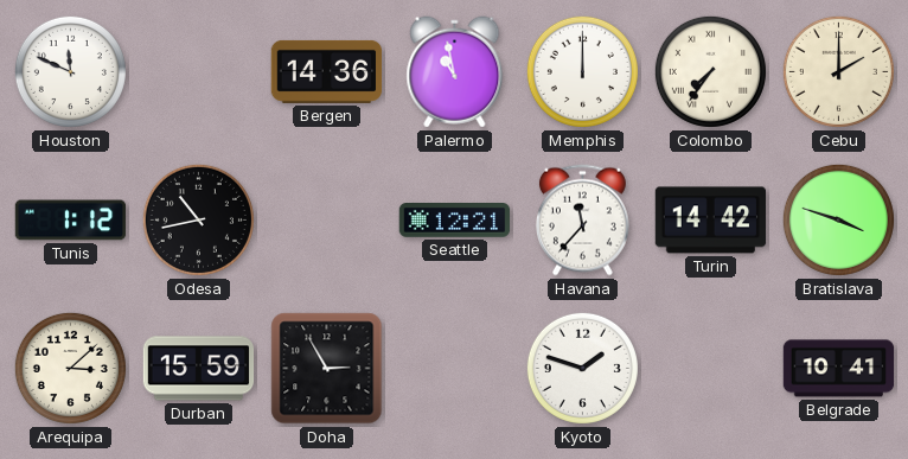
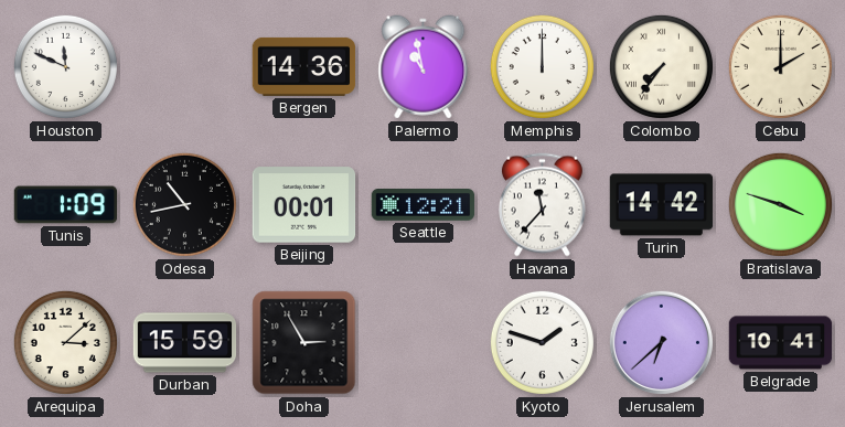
Tunis: 1:12 -> 1:09 (66, 205)
Beijing: none -> 00:01 (304, 205)
Jerusalem: none -> 6:38 (661, 342)
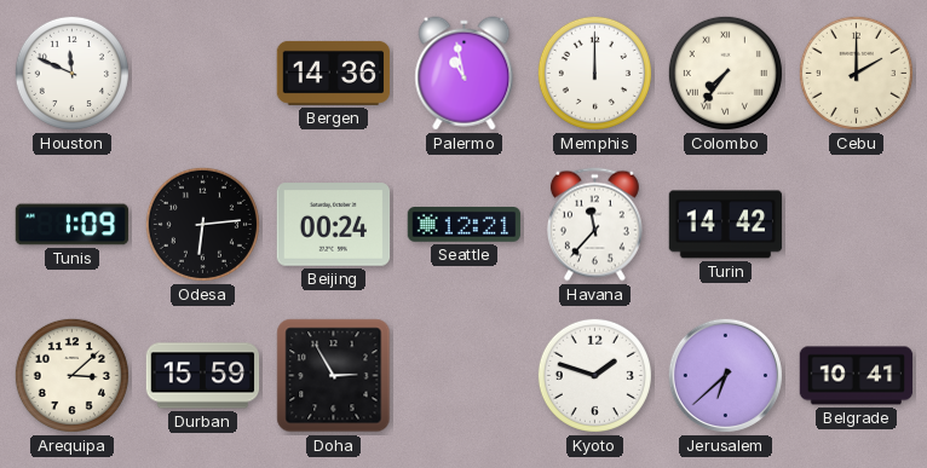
Odesa: 10:43 -> 6:14 (202, 224)
Beijing: 00:01 -> 00:24 (334, 225)
Bratislava: 3:48 -> none (780, 204)
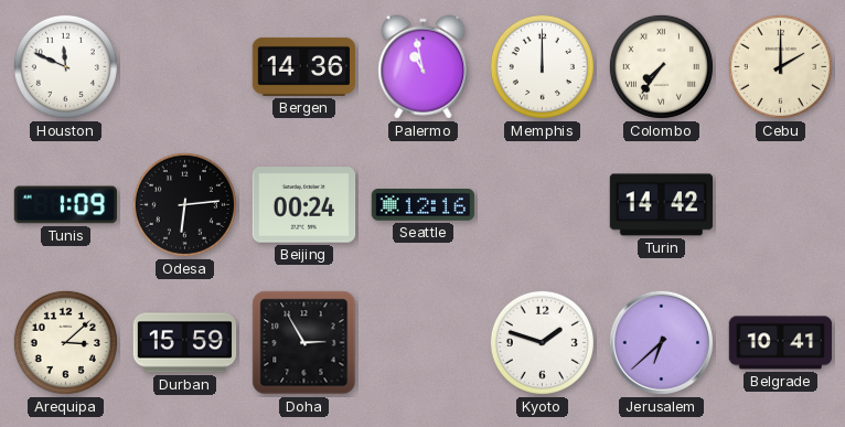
Seattle: 12:21 -> 12:16 (424, 205)
Havana: 11:37 -> none (594, 225)
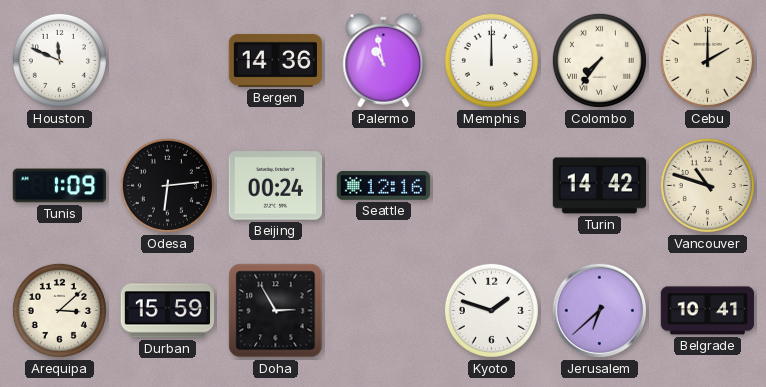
Vancouver: none -> 10:48 (707, 185)
